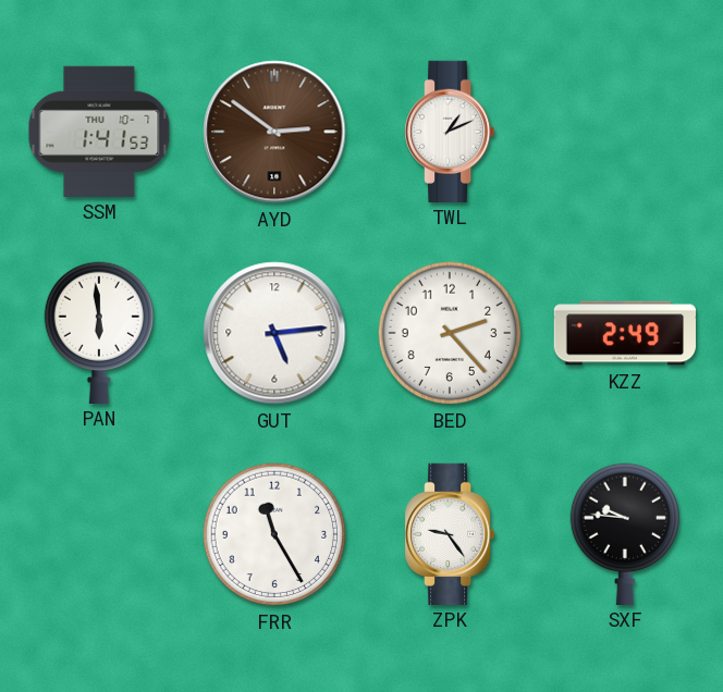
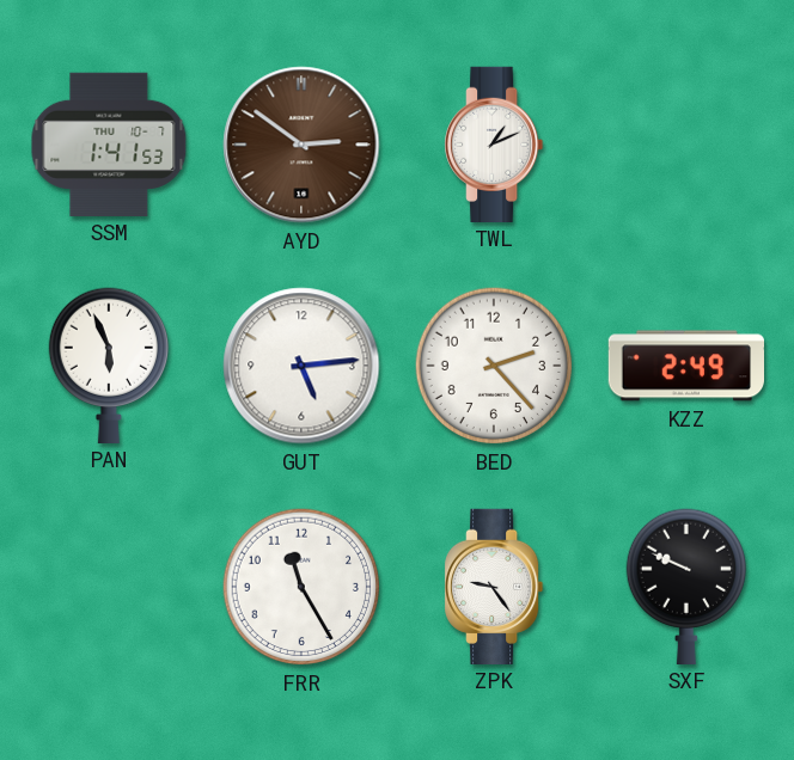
PAN: 5:59 -> 5:56 (108, 364)
SXF: 9:46 -> 9:49 (685, 586)
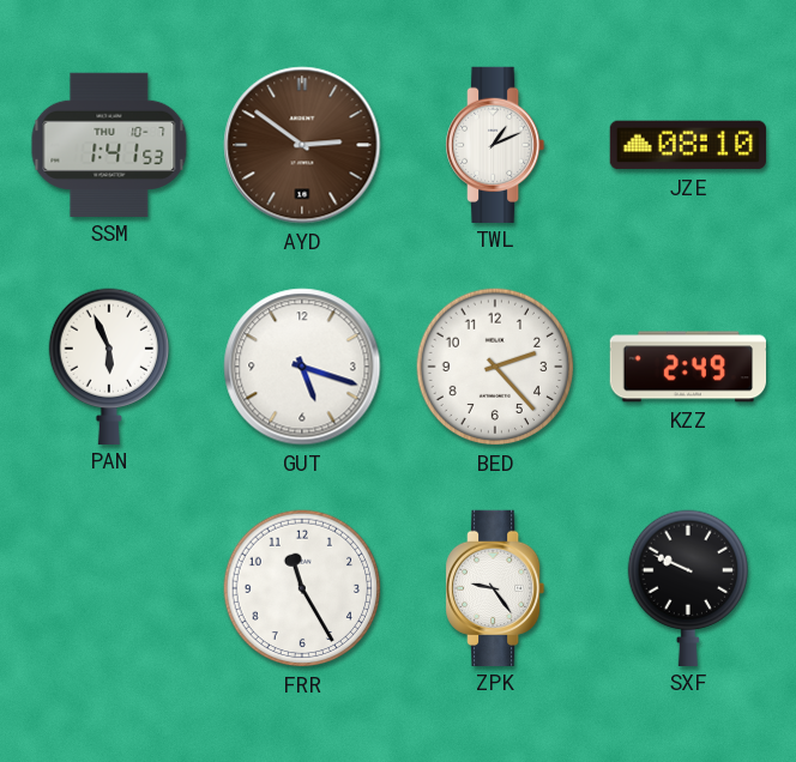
JZE: none -> 08:10 (688, 145)
GUT: 5:14 -> 5:18 (302, 367)
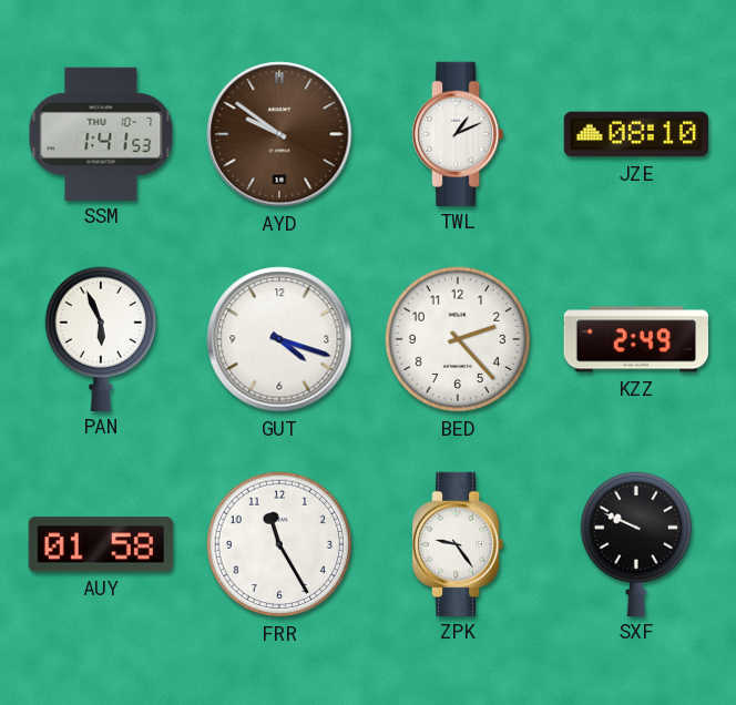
AYD: 2:51 -> 9:51 (279, 134)
GUT: 5:18 -> 4:18 (279, 339)
AUY: none -> 01:58 (101, 544)
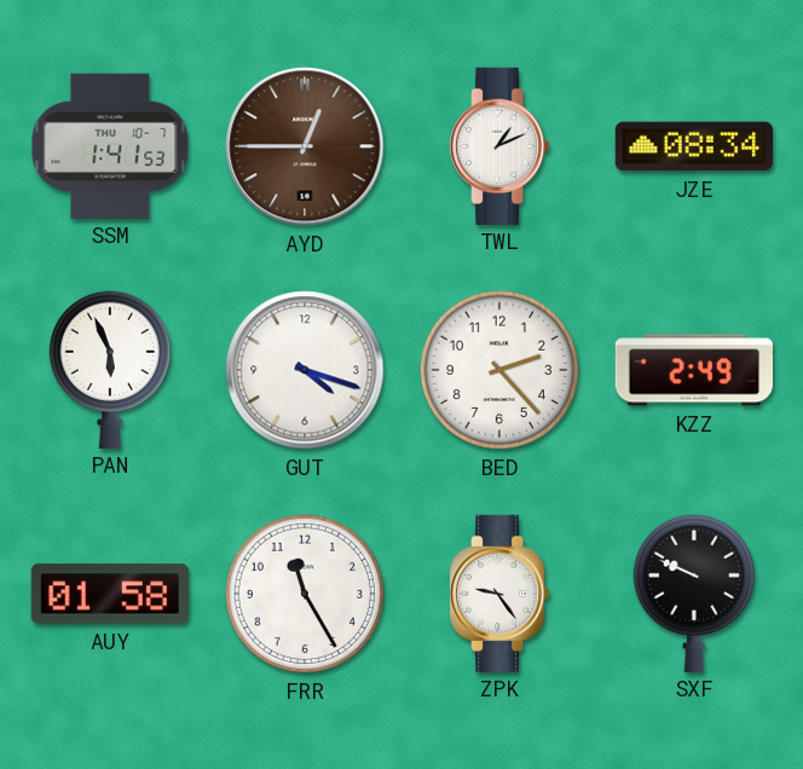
AYD: 9:51 -> 12:45 (305, 146)
JZE: 08:10 -> 08:34 (694, 146)
